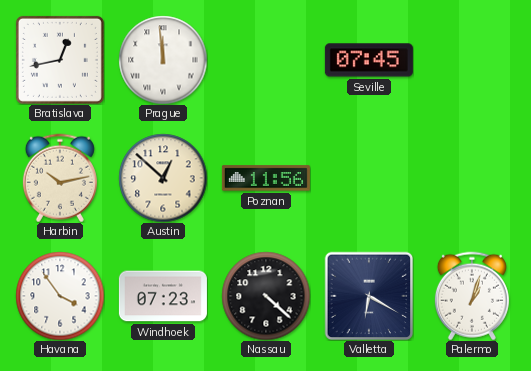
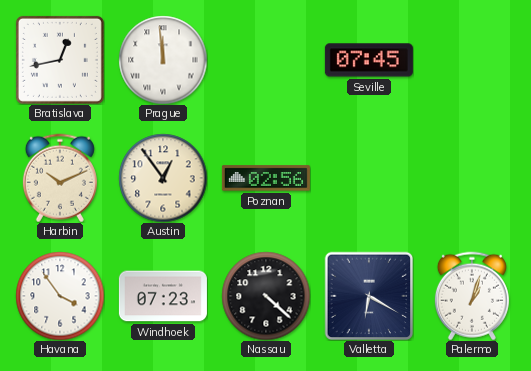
Harbin: 10:13 -> 10:11 (60, 178)
Austin: 12:52 -> 12:54 (163, 178)
Poznan: 11:56 -> 02:56 (266, 178)
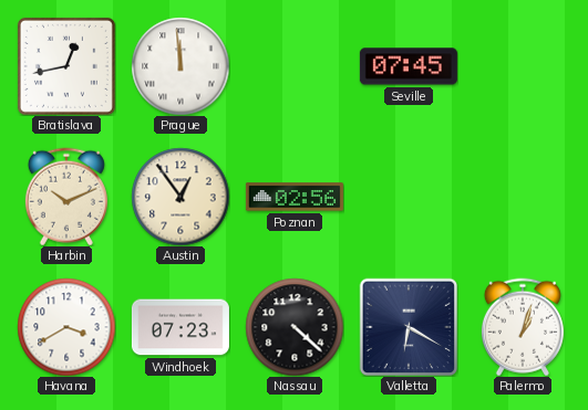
Havana: 3:54 -> 3:40 (66, 327)
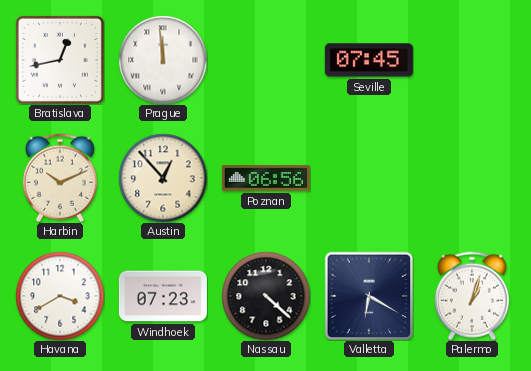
Austin: 12:54 -> 12:53 (163, 178)
Poznan: 02:56 -> 06:56 (266, 178)
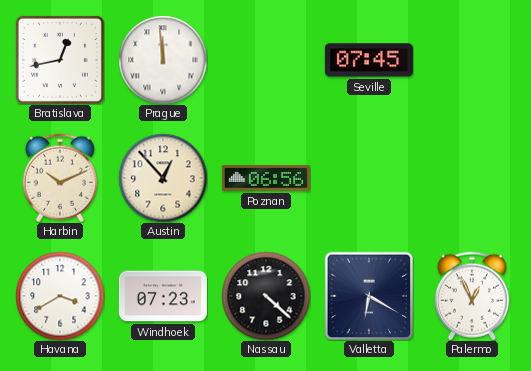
Palermo: 1:03 -> 12:56 (472, 296)
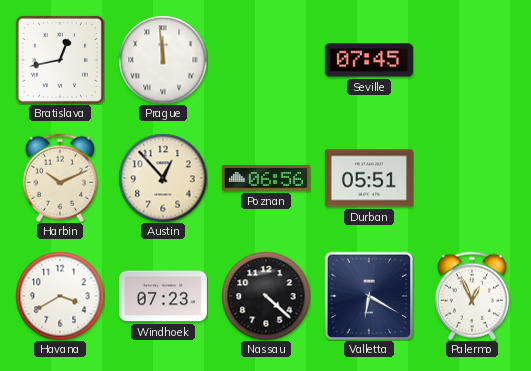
Durban: none -> 05:51 (369, 178)
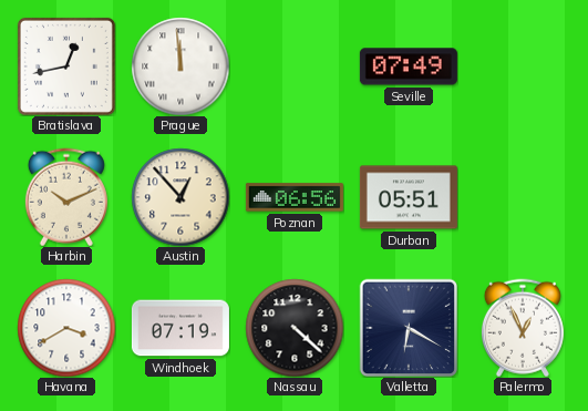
Seville: 07:45 -> 07:49 (409, 66)
Windhoek: 07:23 -> 07:19 (180, 328)
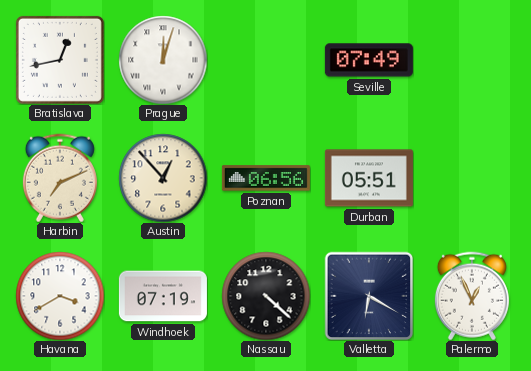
Prague: 11:59 -> 12:03 (163, 60)
Harbin: 10:11 -> 7:11 (60, 178)
